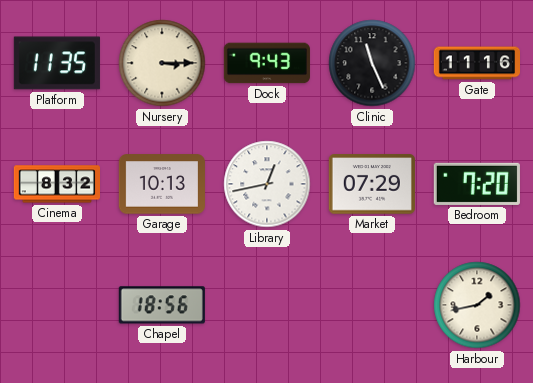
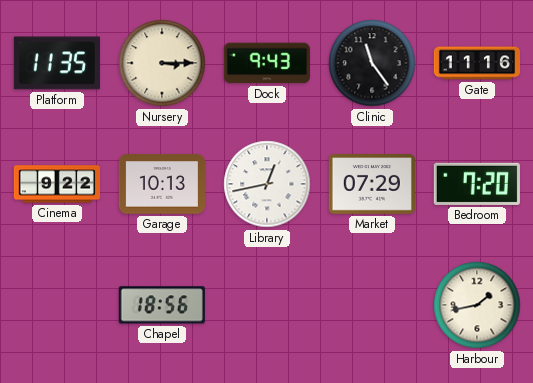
Clinic: 11:26 -> 11:24 (372, 63)
Cinema: 8:32 -> 9:22 (56, 184)
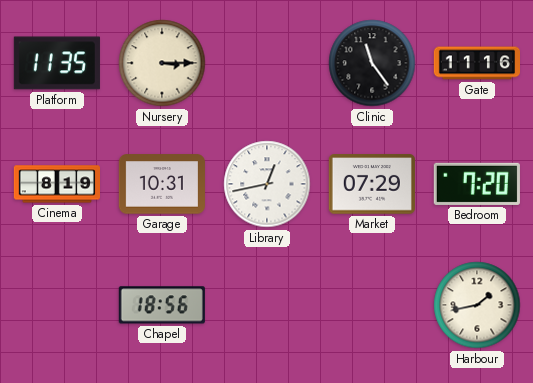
Dock: 9:43 -> none (267, 63)
Cinema: 9:22 -> 8:19 (56, 184)
Garage: 10:13 -> 10:31 (162, 184)
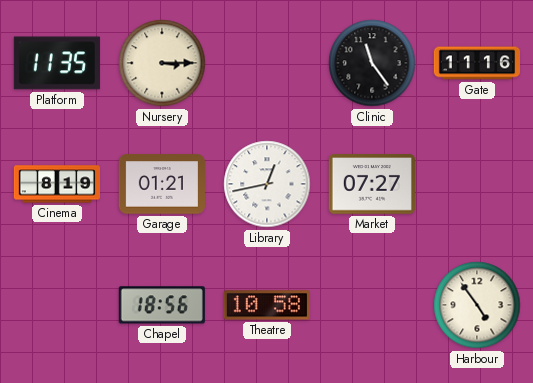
Garage: 10:31 -> 01:21 (162, 184)
Market: 07:29 -> 07:27 (372, 184)
Bedroom: 7:20 -> none (477, 184)
Theatre: none -> 10:58 (267, 305)
Harbour: 1:43 -> 4:54 (477, 305)
